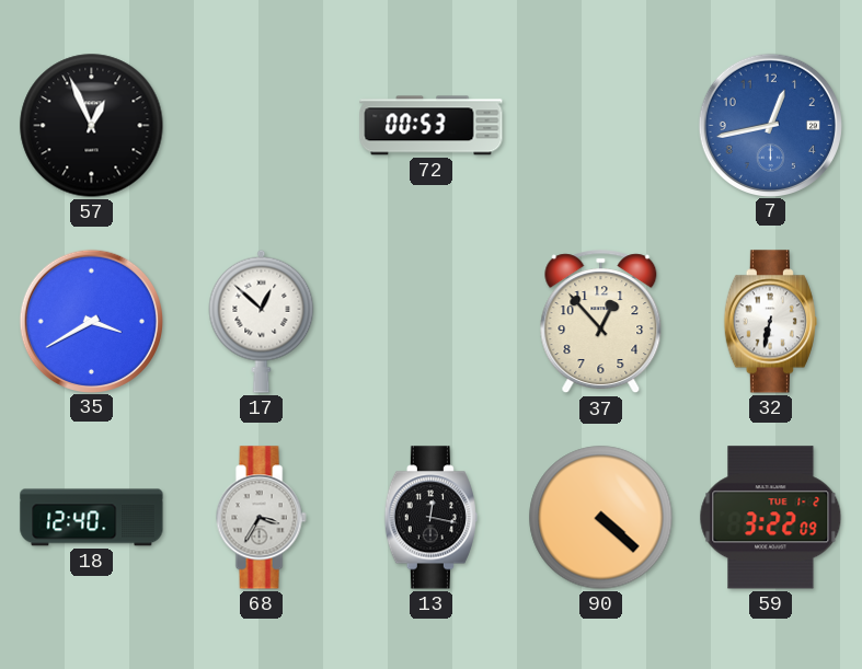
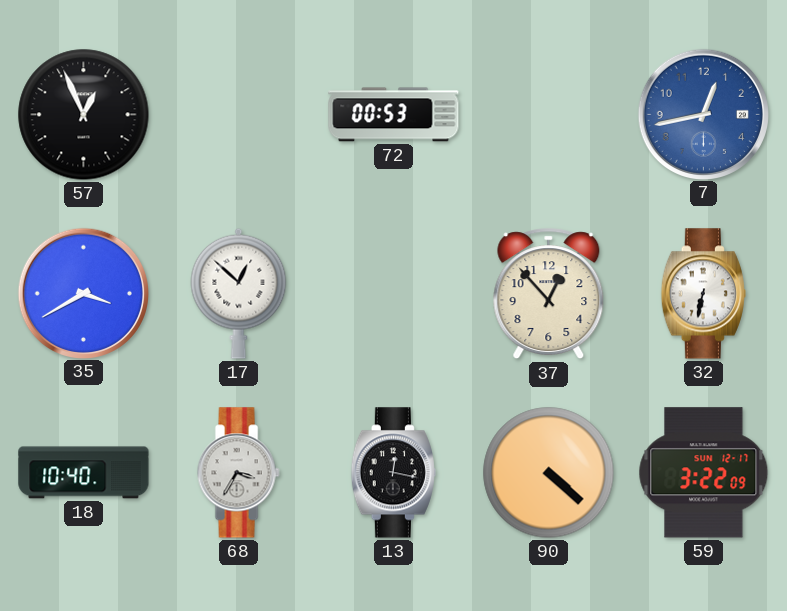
18: 12:40 -> 10:40 (84, 473)
59 date: TUE 1-2 -> SUN 12-17 (704, 473)
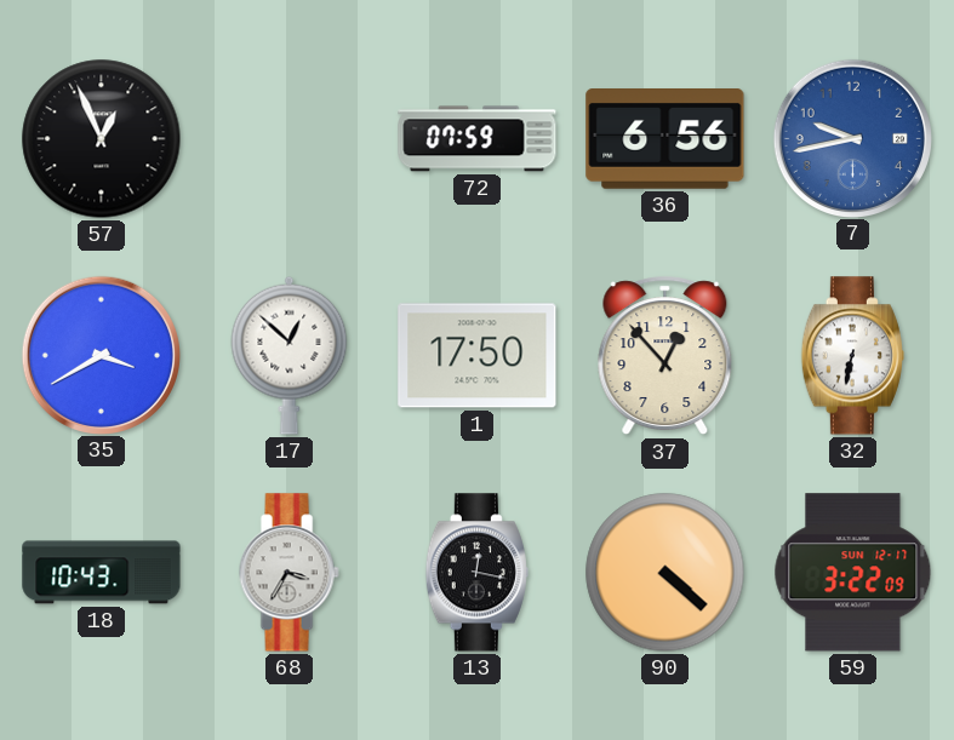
72: 00:53 -> 07:59 (478, 139)
36: none -> 6:56 (665, 139)
7: 12:43 -> 9:43 (852, 138)
1: none -> 17:50 (478, 356)
18: 10:40 -> 10:43 (102, 573)
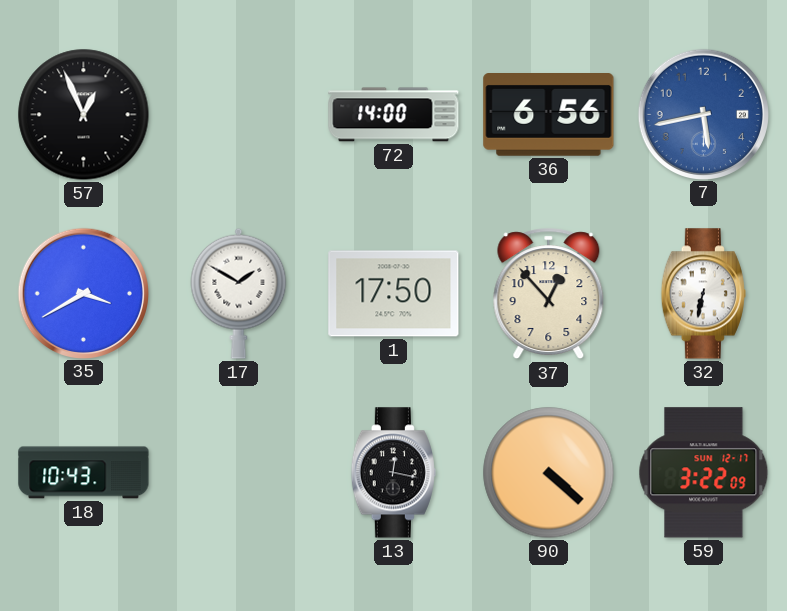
72: 07:59 -> 14:00 (394, 115)
7: 9:43 -> 5:43 (703, 114)
17: 12:52 -> 1:50 (239, 293)
68: 3:35 -> none (289, 573)
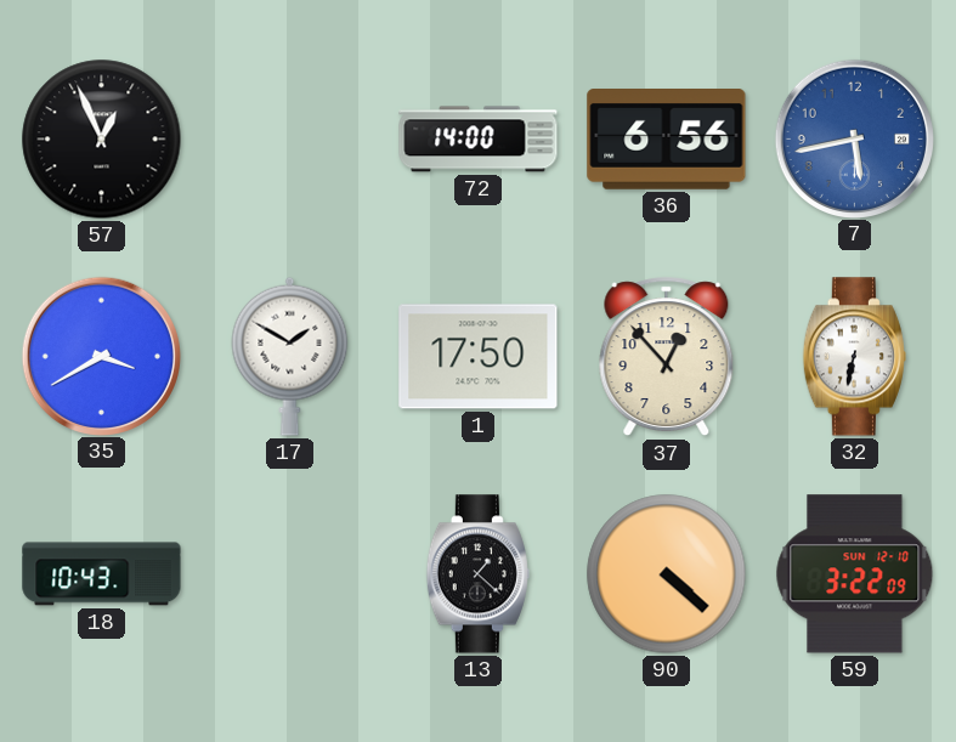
13: 12:17 -> 1:22 (477, 574)
59 date: SUN 12-17 -> SUN 12-10 (855, 574)
